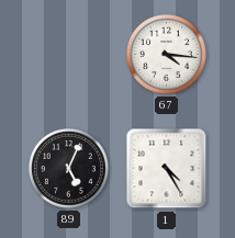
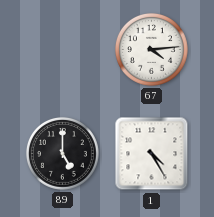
67: 4:16 -> 4:14 (151, 49)
89: 5:04 -> 5:00 (62, 153)
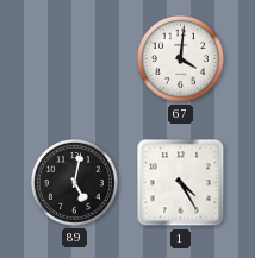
67: 4:14 -> 4:01 (180, 58)
89: 5:00 -> 5:02 (74, 182)
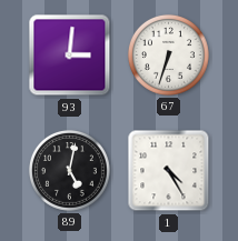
93: none -> 3:01 (70, 56)
67: 4:01 -> 6:33 (168, 54)
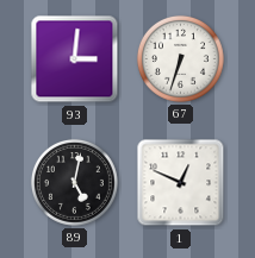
1: 4:25 -> 12:49 (181, 183)
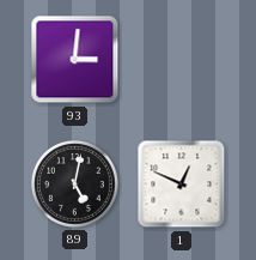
67: 6:33 -> none (180, 58)
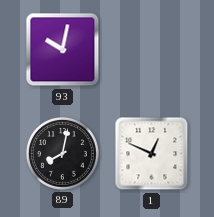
93: 3:01 -> 10:02 (63, 50)
89: 5:02 -> 8:02 (62, 153)
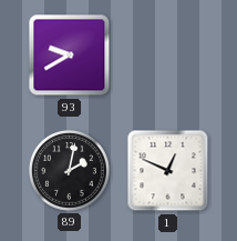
93: 10:02 -> 9:40 (70, 56)
89: 8:02 -> 2:02 (69, 170)
